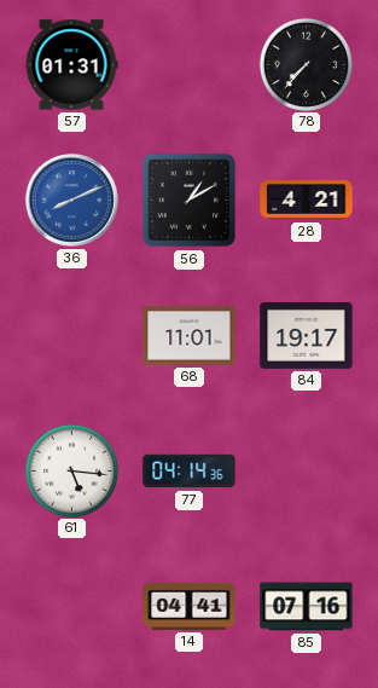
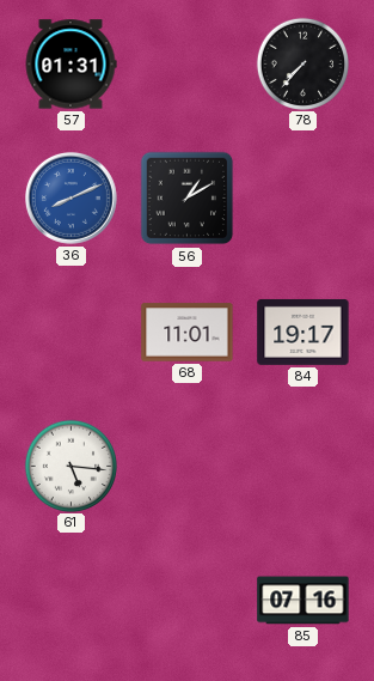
28: 4:21 -> none (307, 200)
77: 04:14 -> none (190, 472)
14: 04:41 -> none (190, 606)
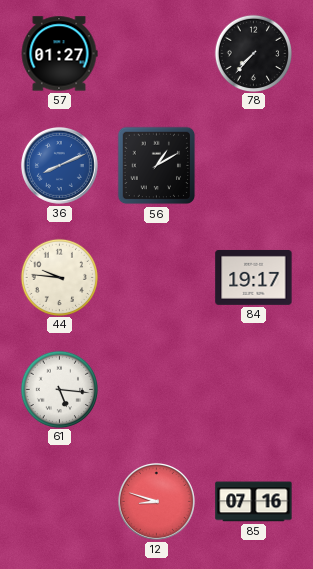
57: 01:31 -> 01:27 (59, 54)
44: none -> 9:46 (59, 277)
68: 11:01 -> none (188, 333)
12: none -> 8:48 (156, 501)
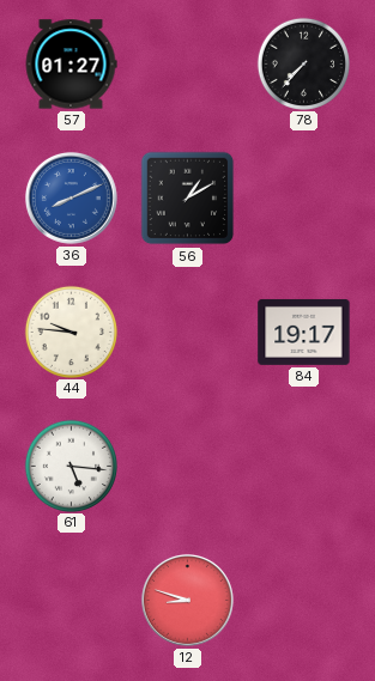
85: 07:16 -> none (254, 502)
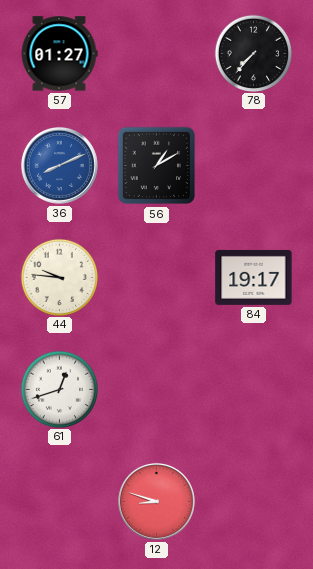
61: 5:16 -> 12:42 (59, 389)
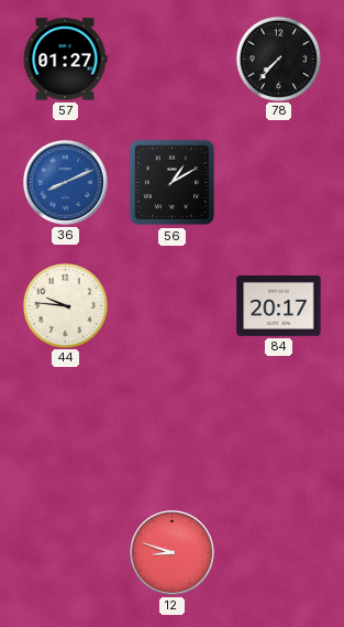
84: 19:17 -> 20:17 (279, 305)
61: 12:42 -> none (59, 389)
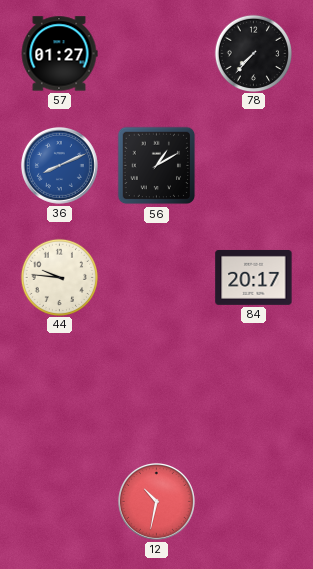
12: 8:48 -> 10:32 (156, 501)
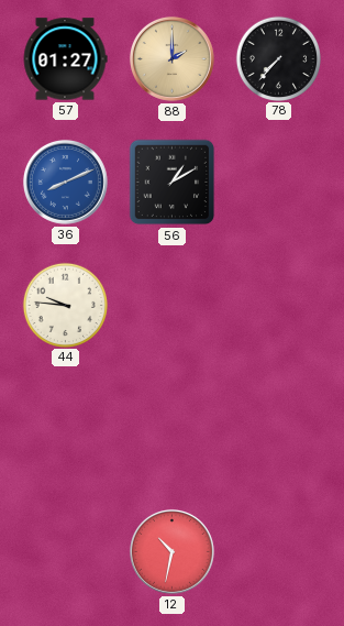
88: none -> 2:00 (171, 58)
84: 20:17 -> none (254, 277)
